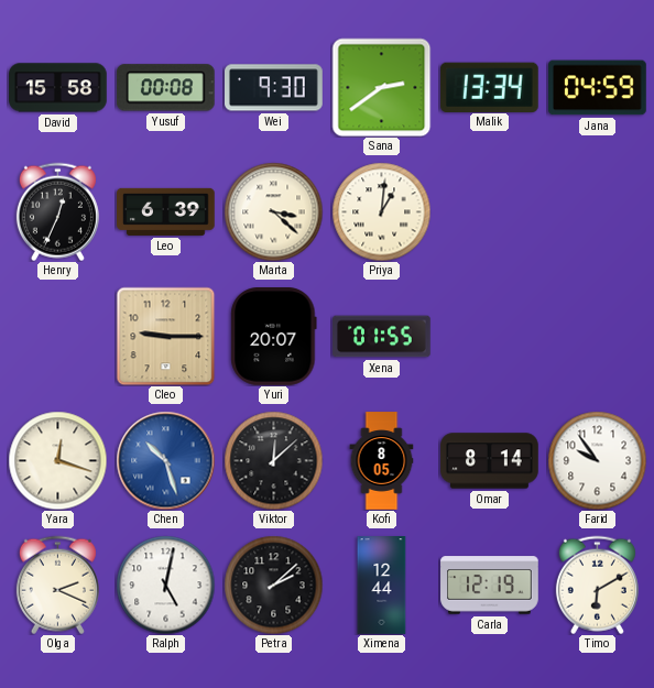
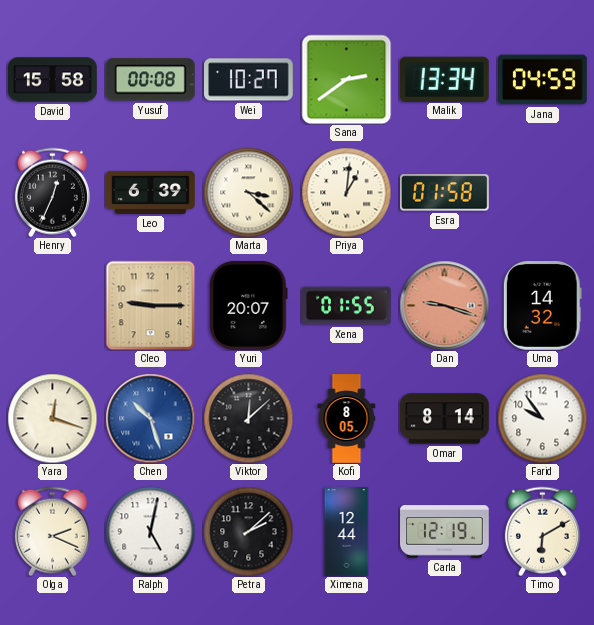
Wei: 9:30 -> 10:27 (249, 80)
Esra: none -> 01:58 (445, 193)
Dan: none -> 9:18 (444, 305)
Uma: none -> 14:32 (542, 306)
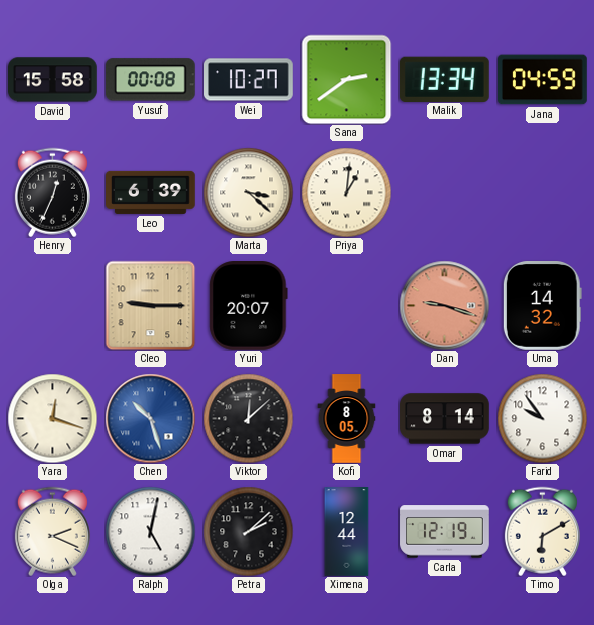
Esra: 01:58 -> none (445, 193)
Xena: 01:55 -> none (347, 306)
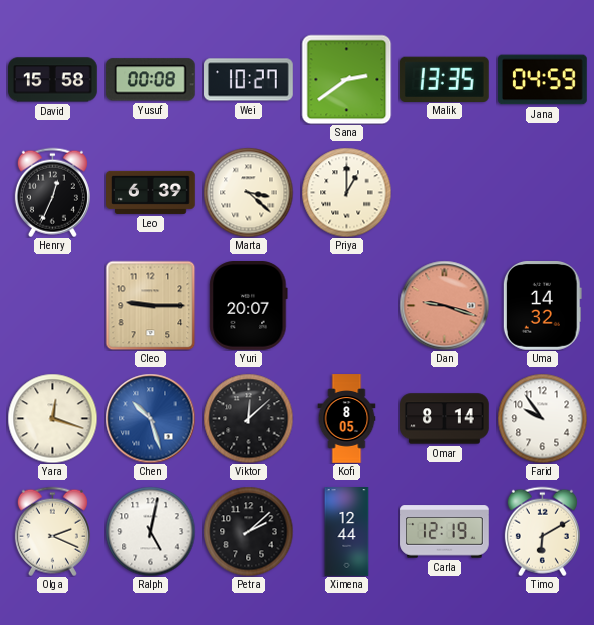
Malik: 13:34 -> 13:35 (444, 79)
Priya: 1:01 -> 1:00 (346, 192)
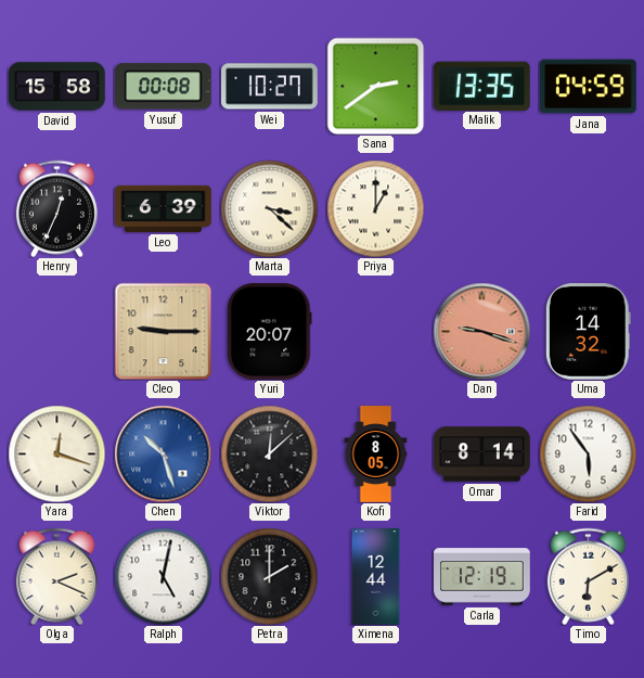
Farid: 9:54 -> 5:54 (588, 453)
Petra: 2:08 -> 2:00 (269, 576)
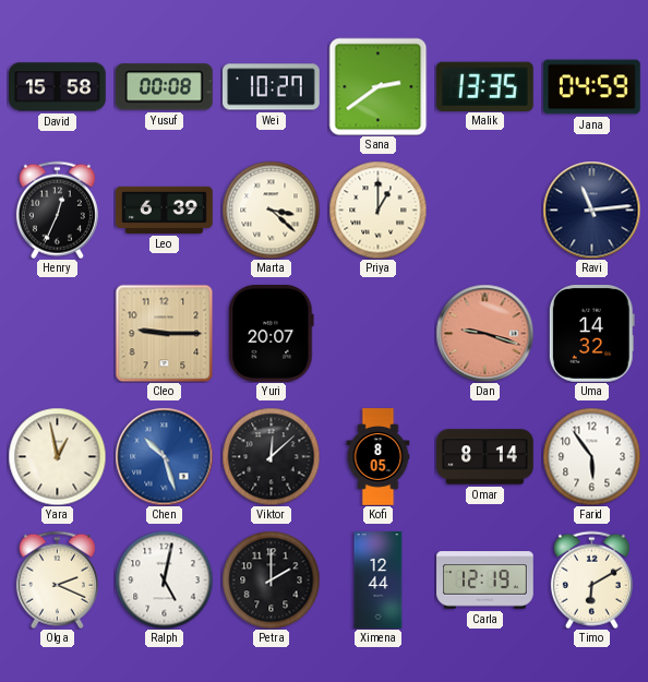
Ravi: none -> 11:14 (591, 210)
Yara: 12:18 -> 12:58 (57, 456)
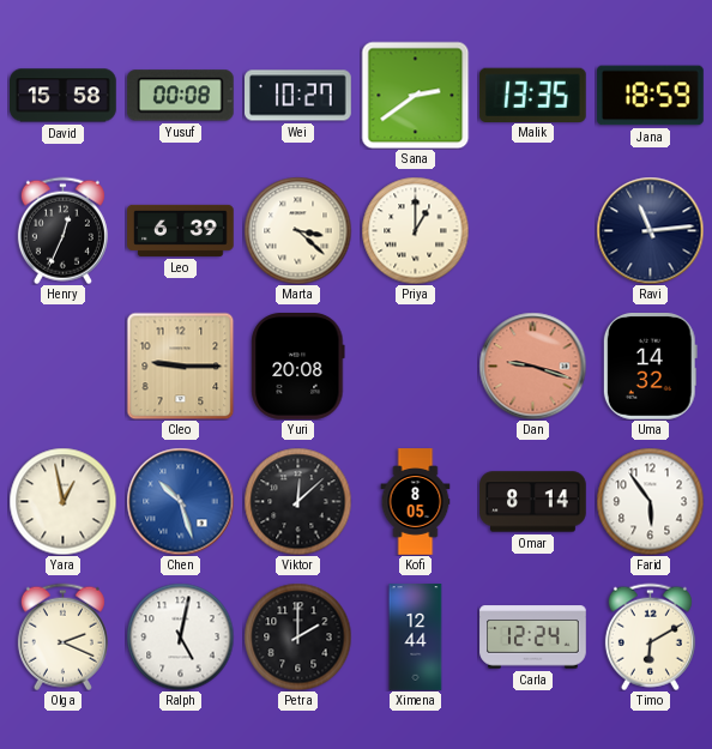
Jana: 04:59 -> 18:59 (651, 96)
Yuri: 20:07 -> 20:08 (298, 367)
Carla: 12:19 -> 12:24 (533, 638)
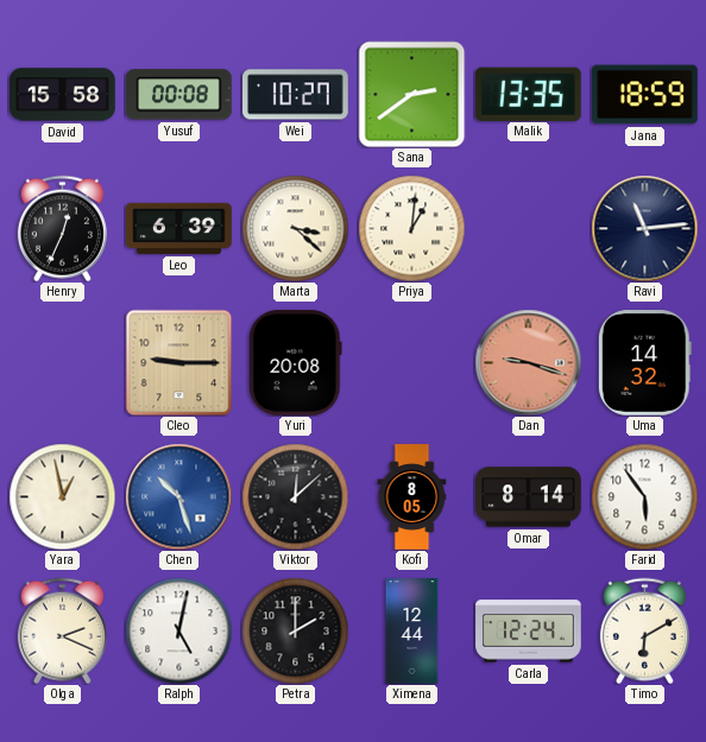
Priya: 1:00 -> 1:01 (411, 228)
